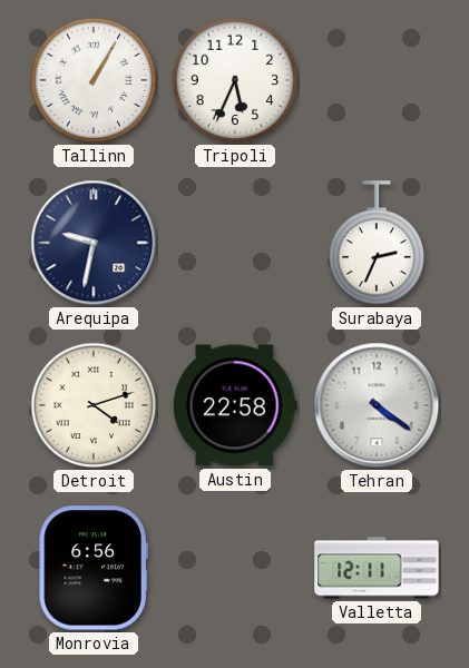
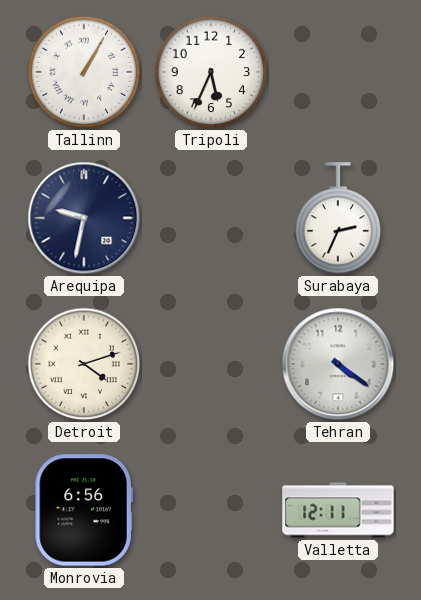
Austin: 22:58 -> none (235, 405)
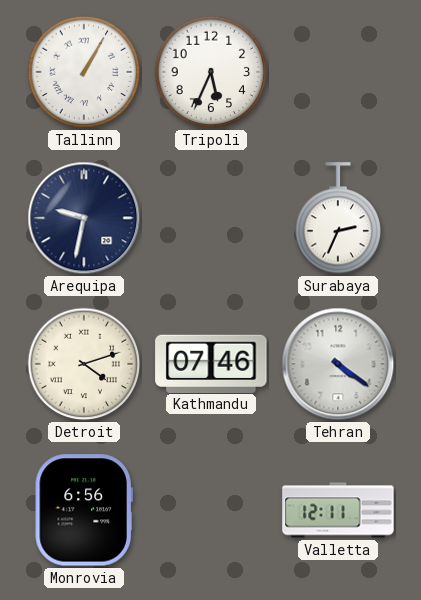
Kathmandu: none -> 07:46 (211, 363)
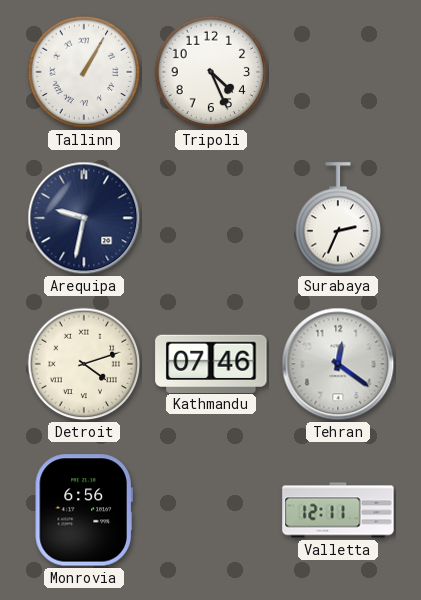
Tripoli: 5:34 -> 4:26 (211, 72)
Tehran: 4:21 -> 12:21 (338, 364)
